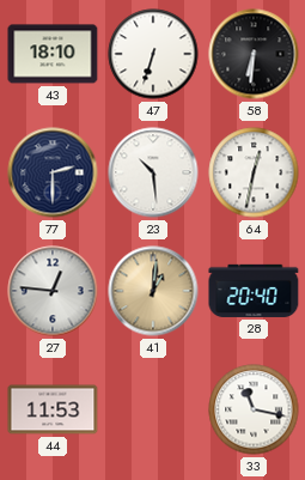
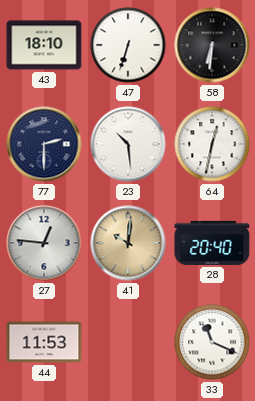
41: 1:01 -> 10:01 (128, 243)
33: 11:17 -> 11:19 (212, 342)
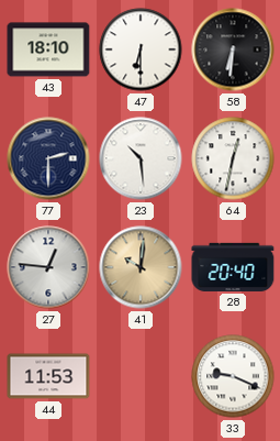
47: 6:33 -> 6:30 (141, 49)
33: 11:19 -> 9:19 (233, 376)
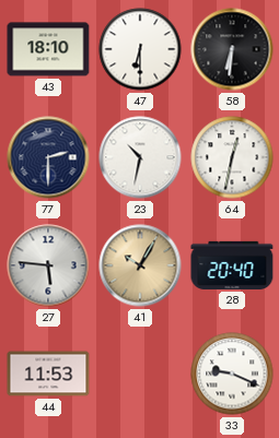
23: 10:29 -> 10:32 (140, 157)
27: 12:46 -> 5:46 (48, 265)
41: 10:01 -> 10:05 (140, 265)
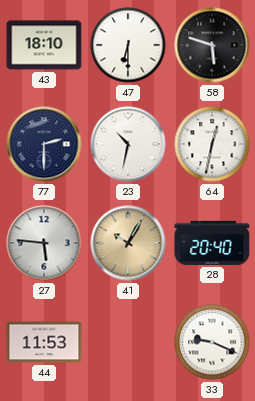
58: 6:31 -> 5:48 (212, 45)
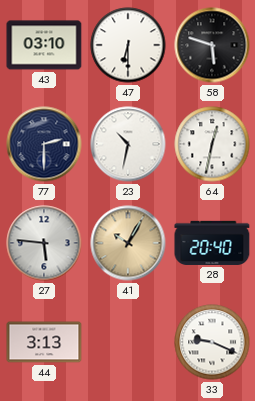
43: 18:10 -> 03:10 (44, 45)
44: 11:53 -> 3:13 (44, 342)
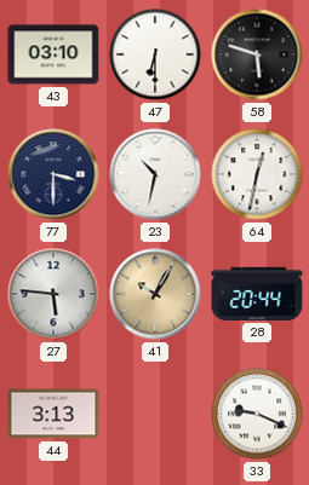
77: 2:30 -> 3:30 (53, 174)
28: 20:40 -> 20:44 (257, 294)
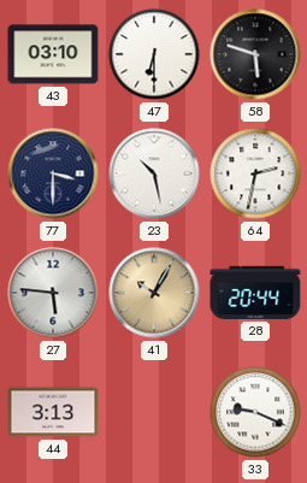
23: 10:32 -> 10:28 (154, 173)
64: 12:32 -> 2:32 (255, 173)
